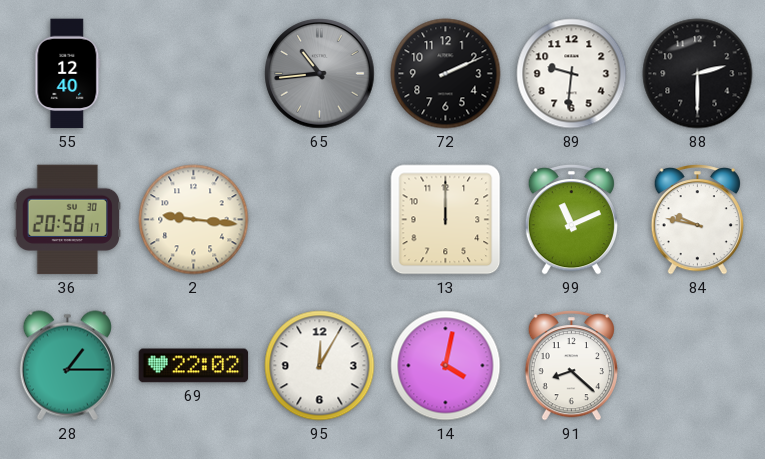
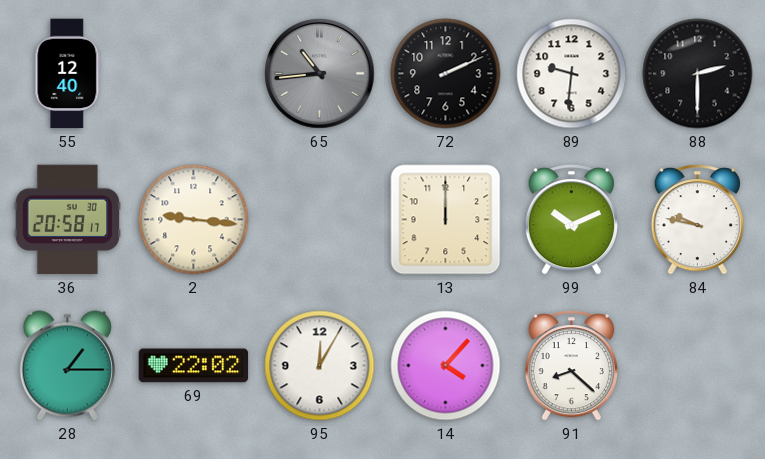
99: 11:11 -> 10:11 (571, 220)
14: 4:02 -> 4:07 (446, 366)
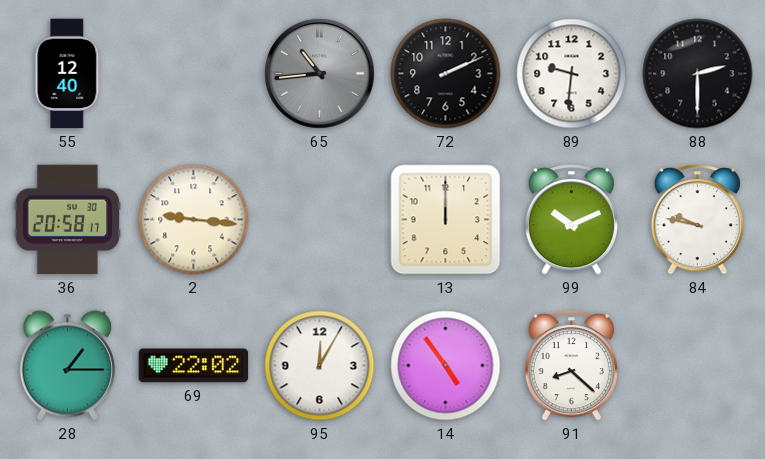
14: 4:07 -> 4:54 (446, 366)
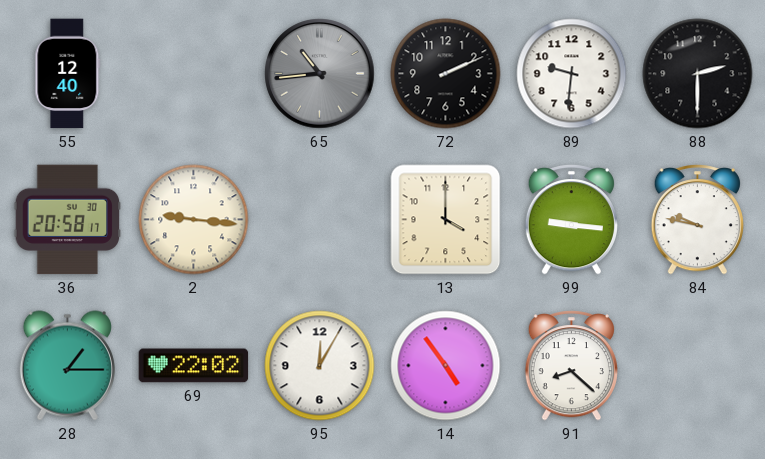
13: 12:00 -> 4:00 (446, 220)
99: 10:11 -> 9:16 (571, 220)
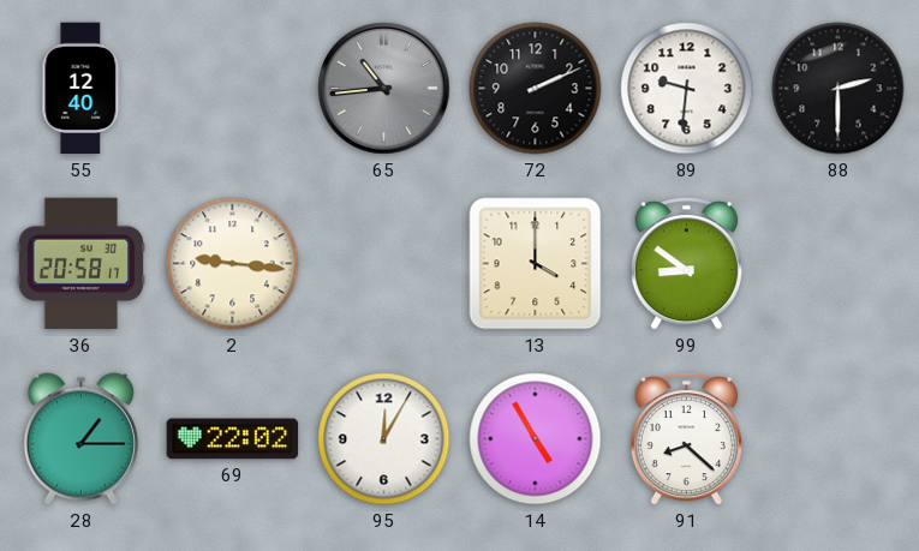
99: 9:16 -> 8:51 (686, 264)
84: 9:47 -> none (697, 220)
14: 4:54 -> 4:55 (536, 439)
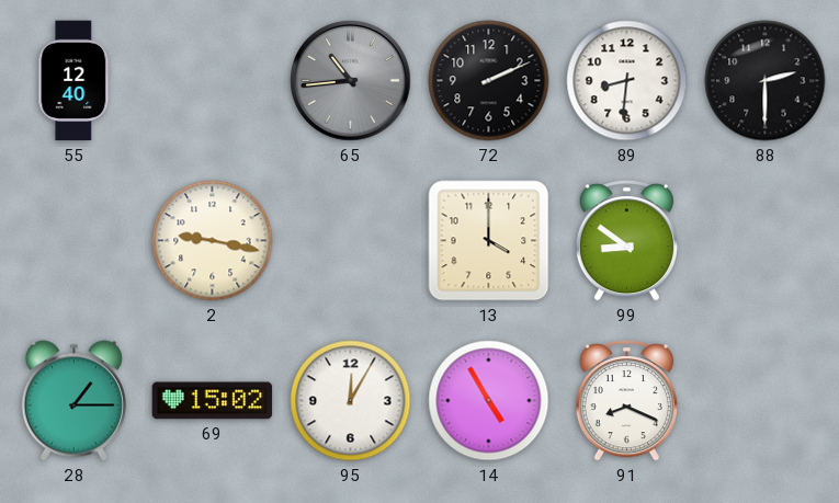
89: 9:31 -> 8:31 (627, 81)
36: 20:58 -> none (82, 264)
2: 9:16 -> 9:17 (213, 241)
69: 22:02 -> 15:02 (213, 401)
91: 8:22 -> 8:19 (626, 401)
